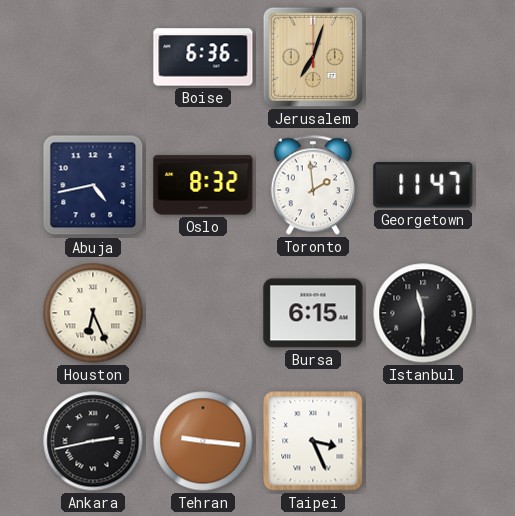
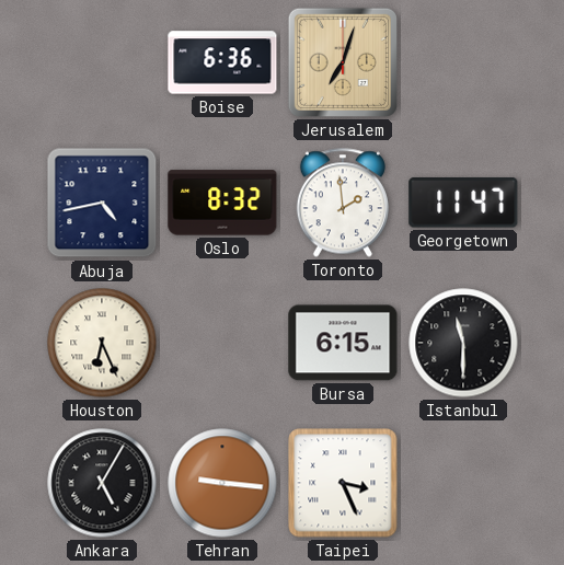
Ankara: 2:43 -> 5:05 (102, 483)
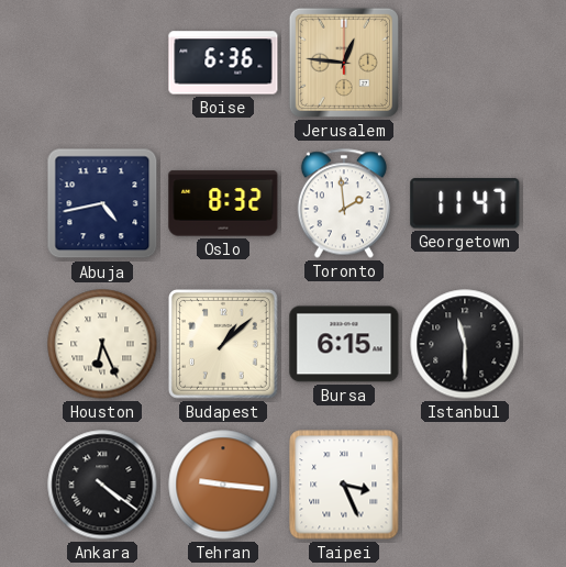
Jerusalem: 7:03 -> 12:46 (344, 63)
Budapest: none -> 1:08 (223, 344)
Ankara: 5:05 -> 4:21 (102, 485)
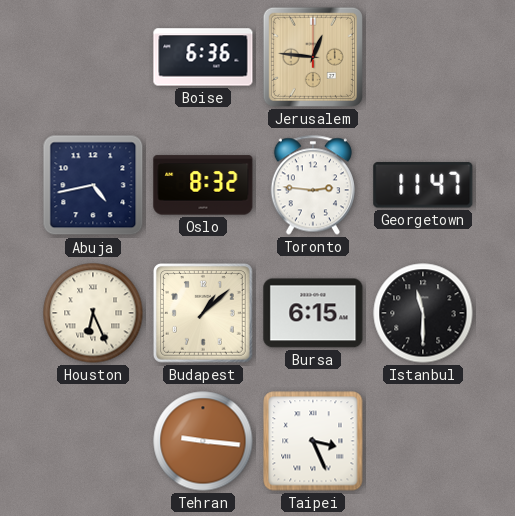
Toronto: 1:59 -> 2:46 (313, 185)
Ankara: 4:21 -> none (102, 485)
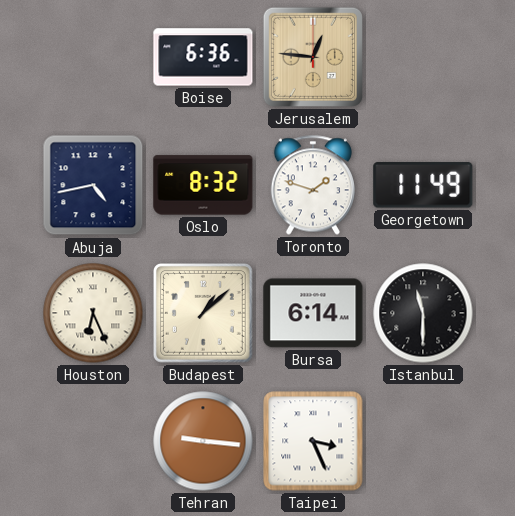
Toronto: 2:46 -> 1:48 (313, 185)
Georgetown: 11:47 -> 11:49 (423, 185)
Bursa: 6:15 -> 6:14 (313, 313)
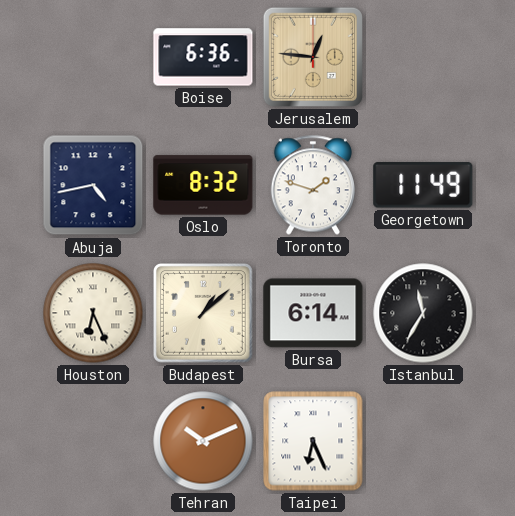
Istanbul: 11:30 -> 11:35 (423, 313)
Tehran: 9:16 -> 10:11 (203, 441)
Taipei: 3:26 -> 6:26 (313, 441)
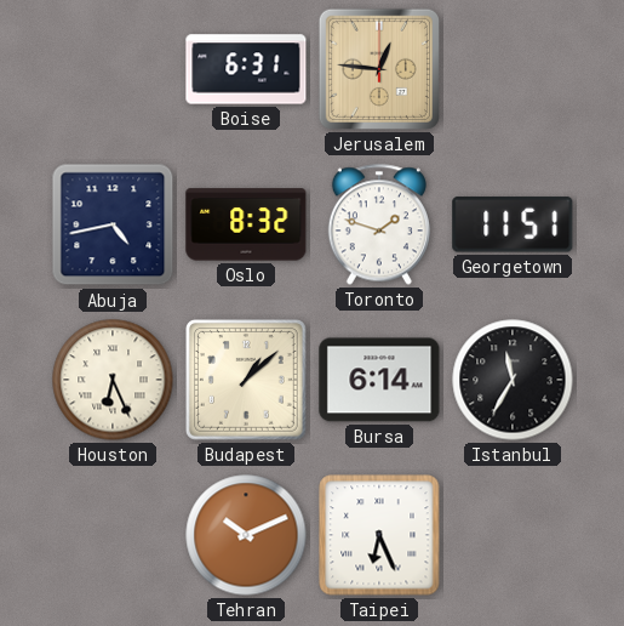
Boise: 6:36 -> 6:31 (246, 69)
Georgetown: 11:49 -> 11:51 (513, 224)
